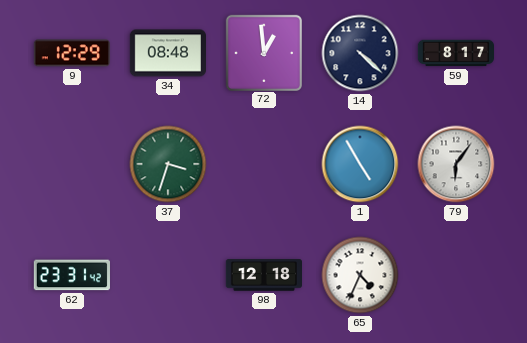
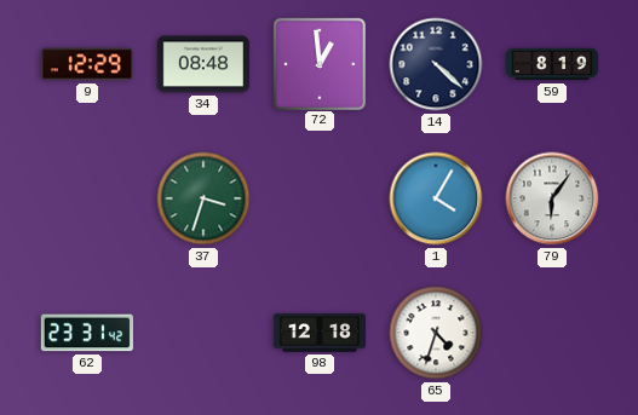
59: 8:17 -> 8:19 (552, 64)
1: 4:55 -> 4:05 (436, 198)
65: 4:34 -> 4:33 (436, 333)
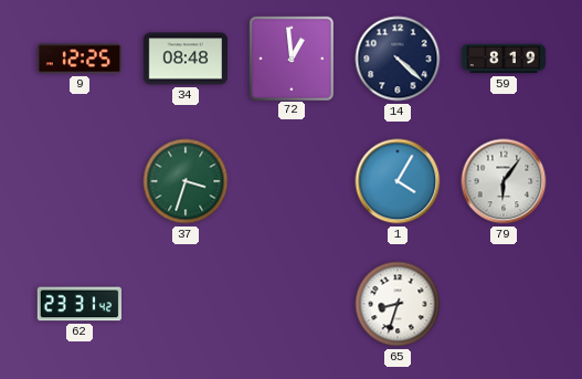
9: 12:29 -> 12:25 (80, 59)
98: 12:18 -> none (318, 333)
65: 4:33 -> 8:33 (398, 304)
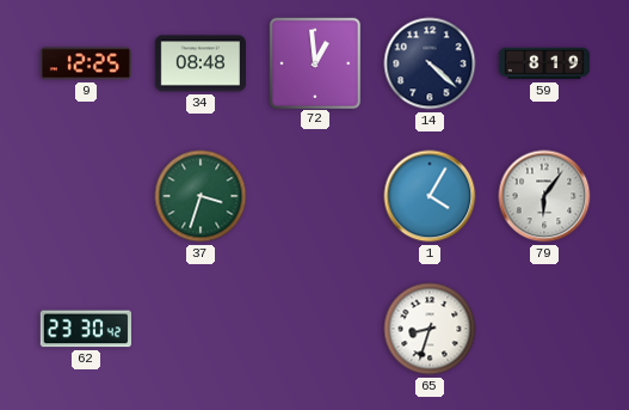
62: 23:31 -> 23:30 (86, 329)
